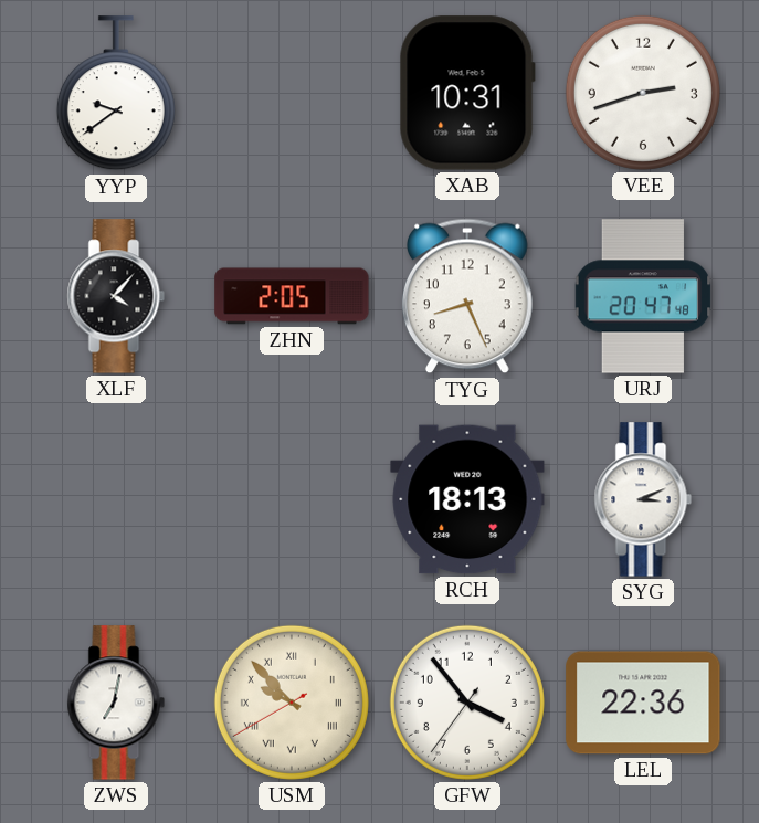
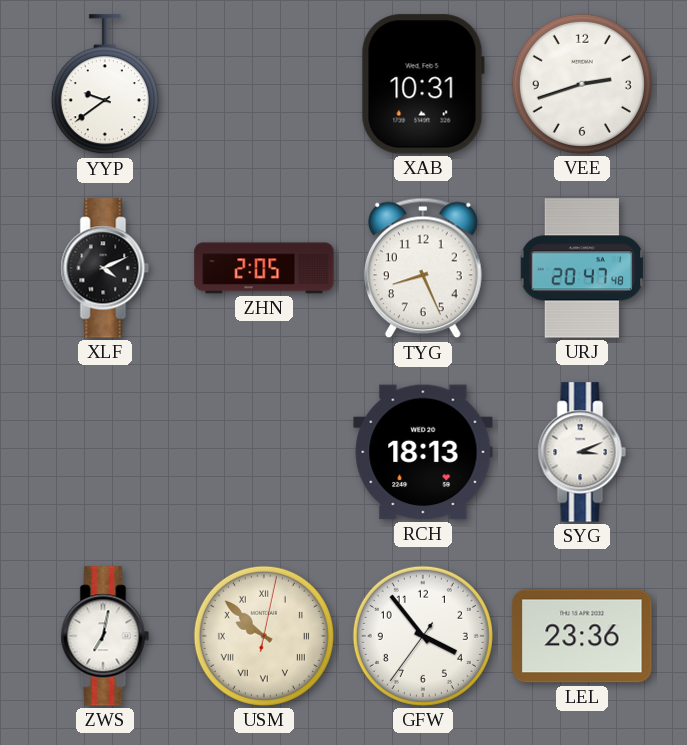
XLF: 4:07 -> 4:11 (105, 268)
USM: 9:52:40 -> 9:52:02 (264, 636)
LEL: 22:36 -> 23:36 (582, 636)
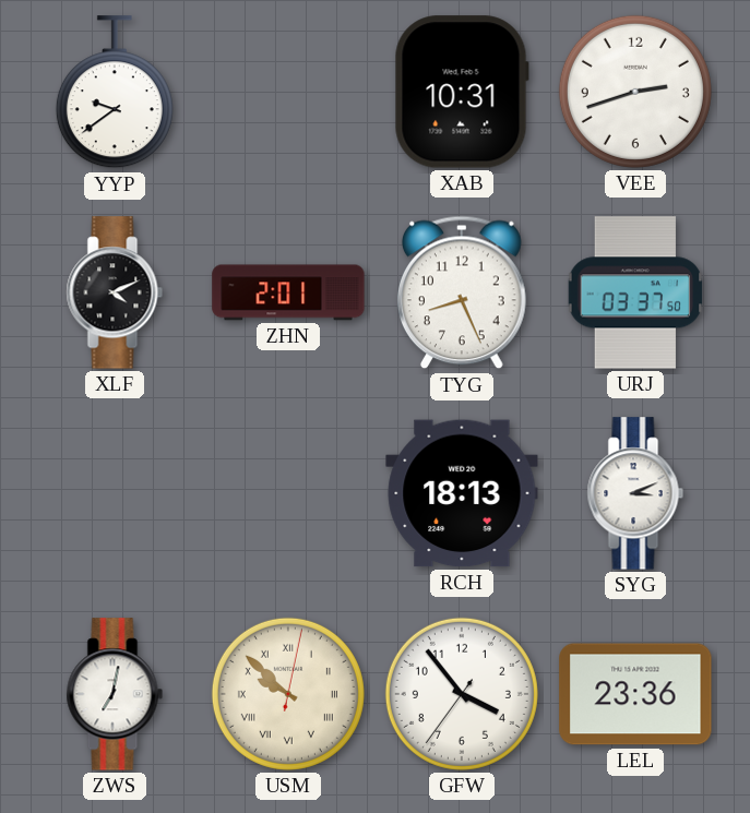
ZHN: 2:05 -> 2:01 (288, 292)
URJ: 20:47 -> 03:37 (635, 292)
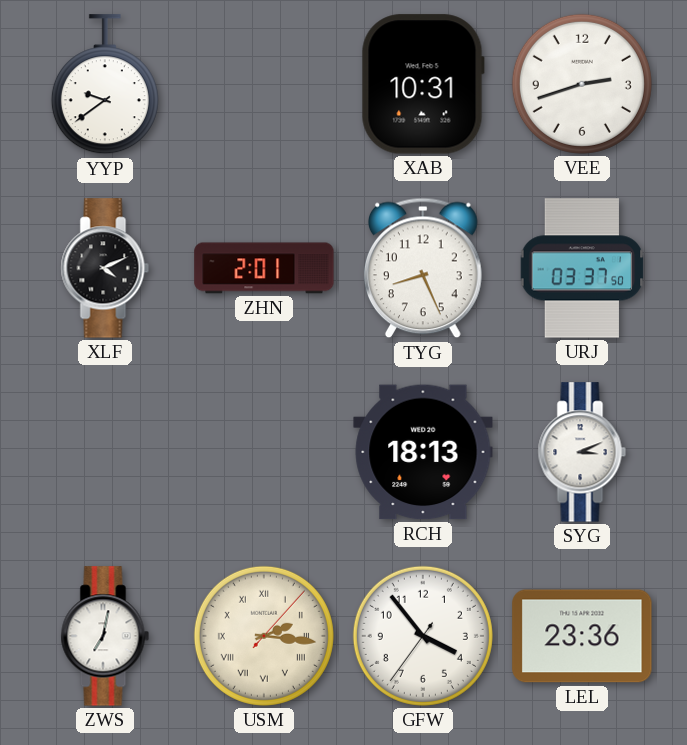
USM: 9:52 -> 2:16 (264, 636)
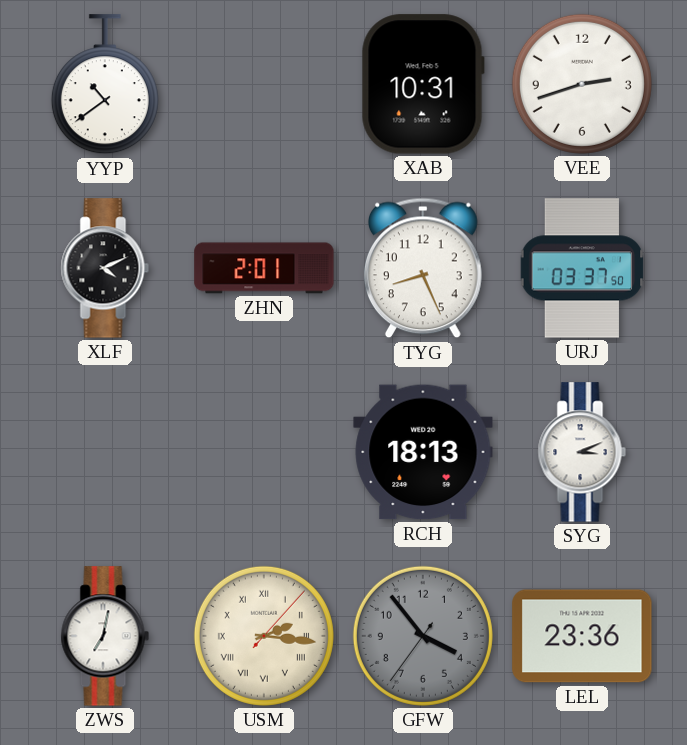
YYP: 9:39 -> 10:39 (105, 85)
GFW dial: white -> grey (423, 636)
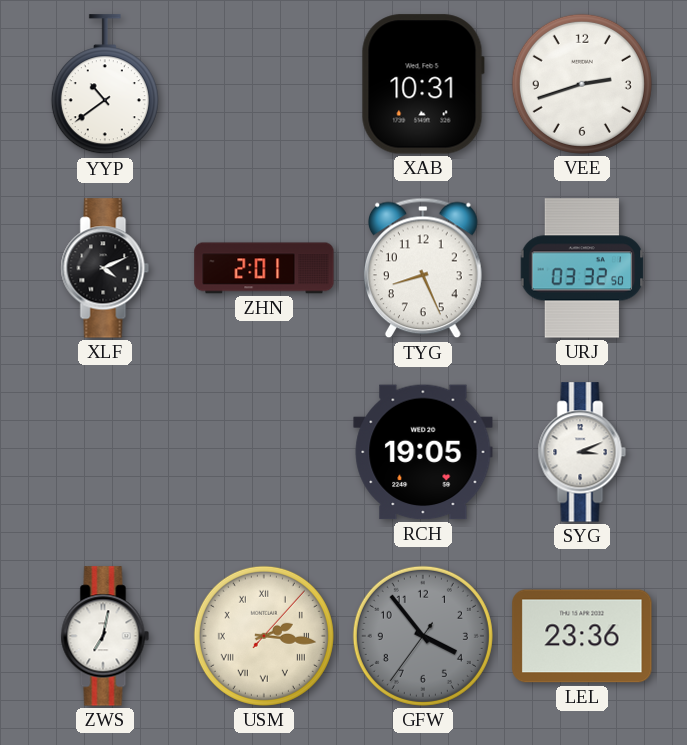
URJ: 03:37 -> 03:32 (582, 268)
RCH: 18:13 -> 19:05 (423, 452)
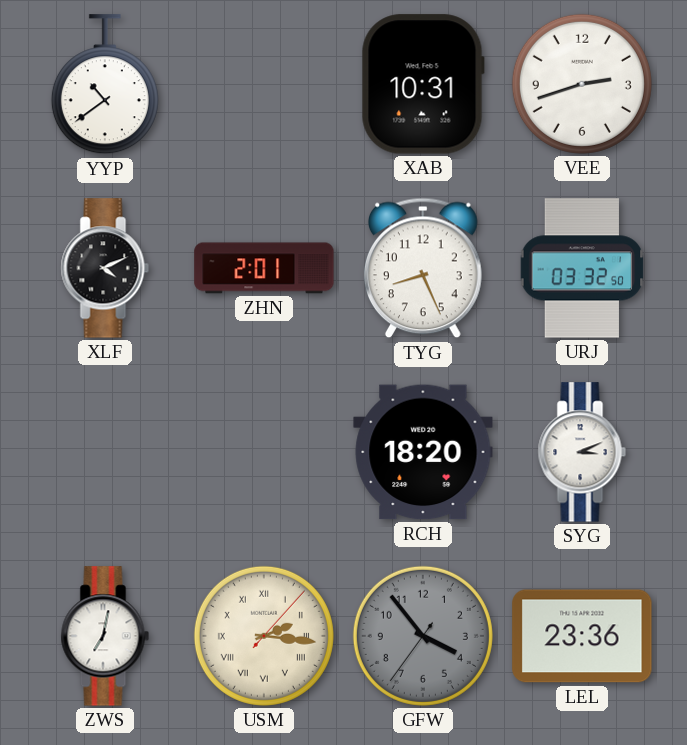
RCH: 19:05 -> 18:20 (423, 452)
